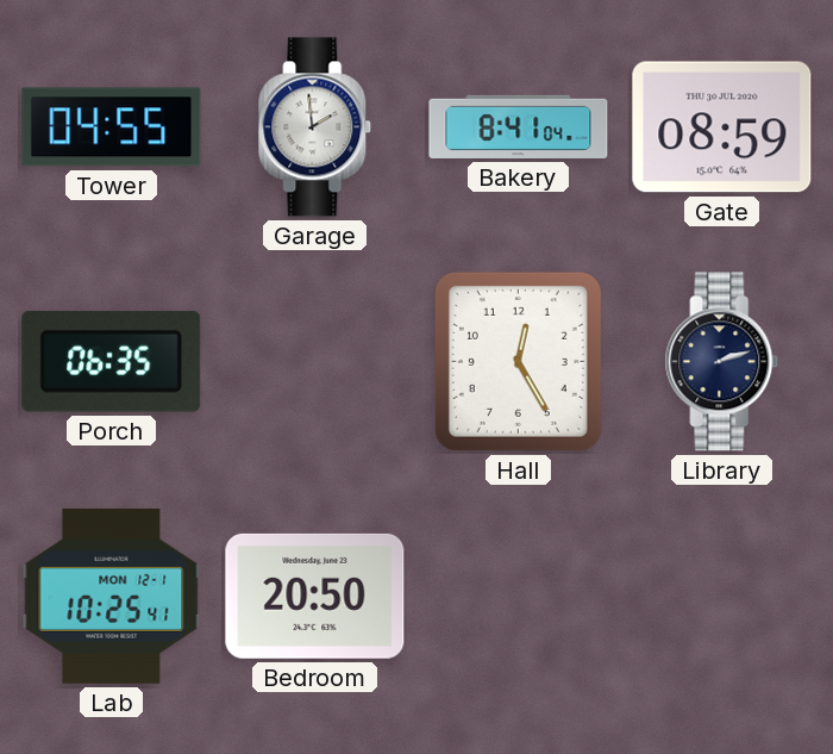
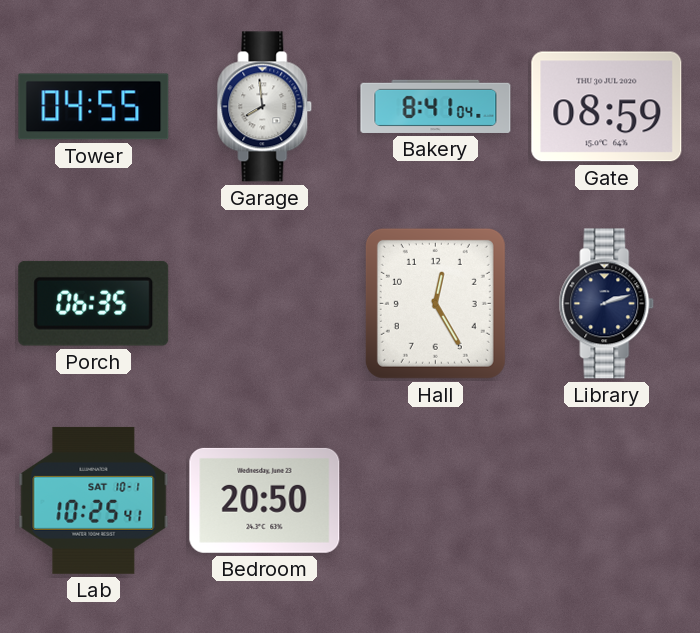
Garage: 1:59 -> 7:59 (265, 107)
Lab date: MON 12-1 -> SAT 10-1 (94, 500)
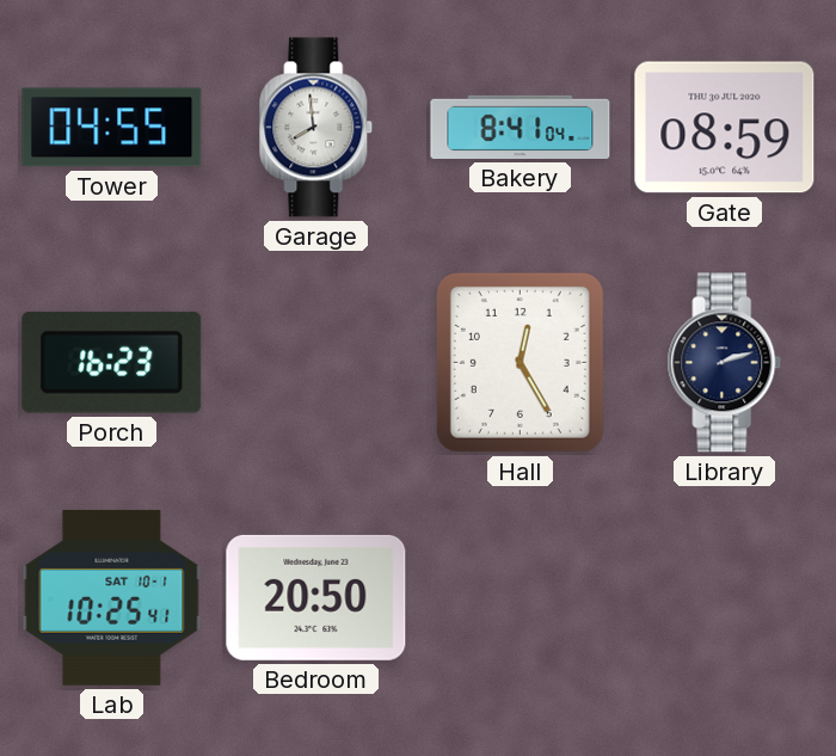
Porch: 06:35 -> 16:23 (112, 362)
